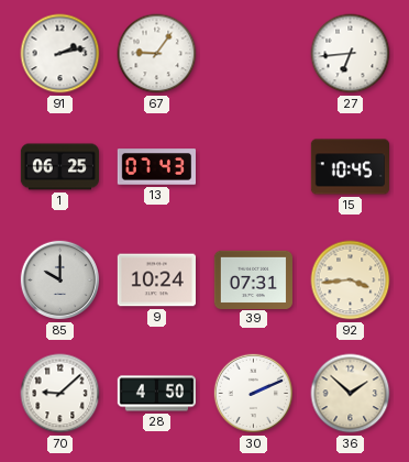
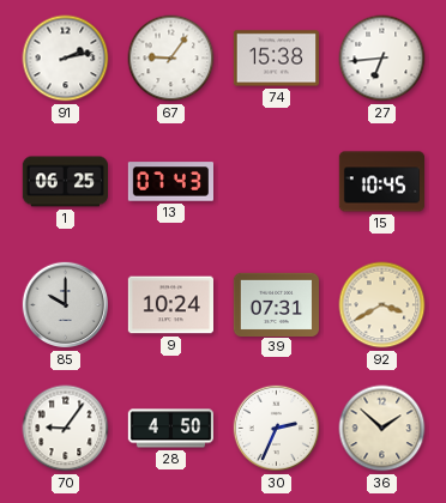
74: none -> 15:38 (276, 59)
92: 3:44 -> 3:40 (382, 305)
70: 9:08 -> 9:06 (66, 429)
30: 2:11 -> 2:34 (277, 429)
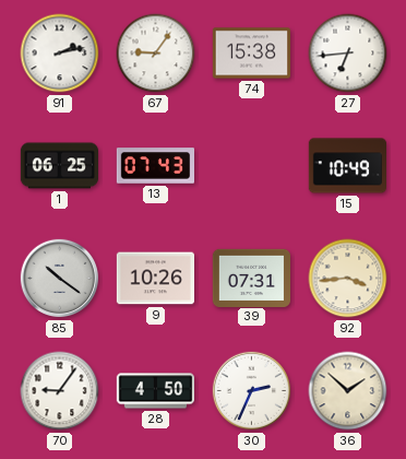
15: 10:45 -> 10:49 (347, 166)
85: 10:00 -> 10:21 (60, 279)
9: 10:24 -> 10:26 (155, 279)
92: 3:40 -> 3:44 (348, 279)
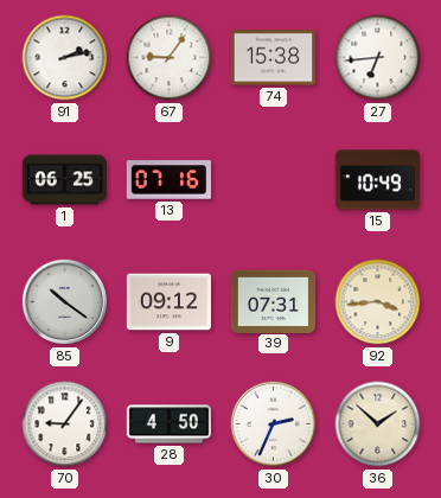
13: 07:43 -> 07:16 (168, 180)
9: 10:26 -> 09:12 (168, 302)
